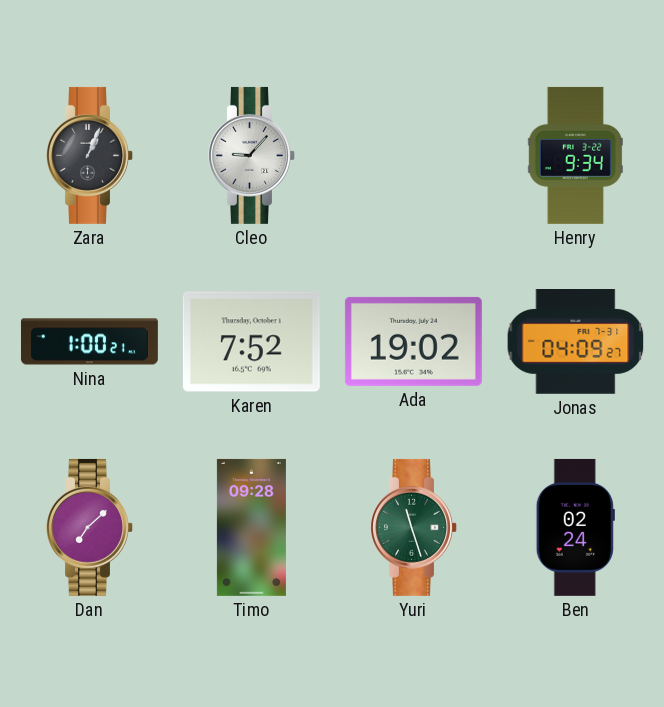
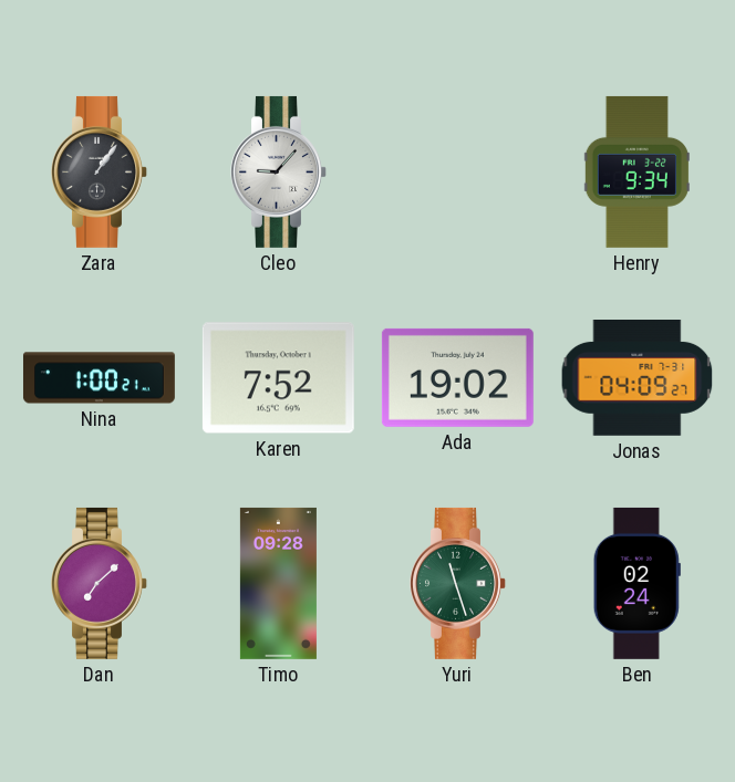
Zara: 1:04 -> 1:06 (100, 171)
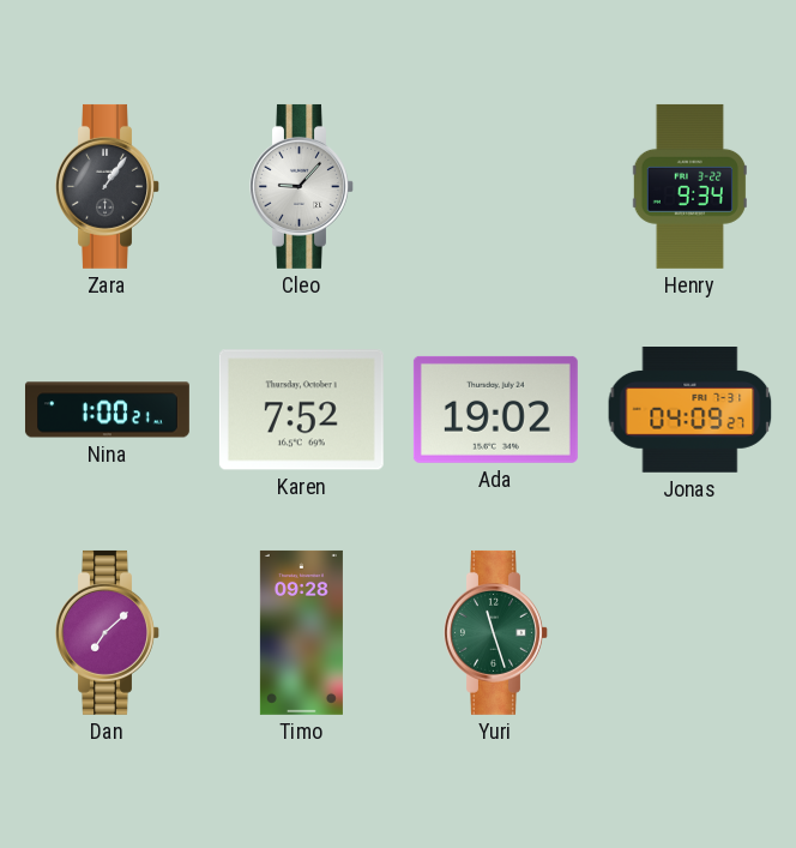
Ben: 02:24 -> none (636, 583)
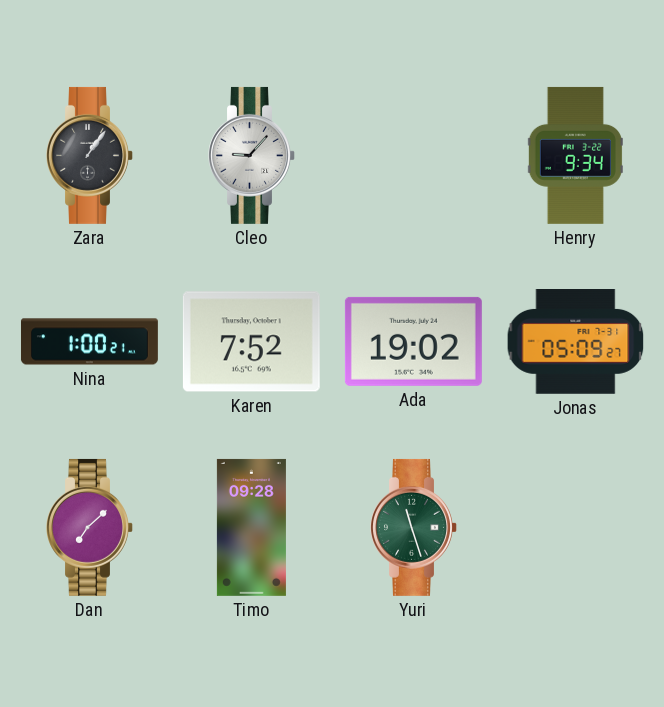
Jonas: 04:09 -> 05:09 (576, 342)
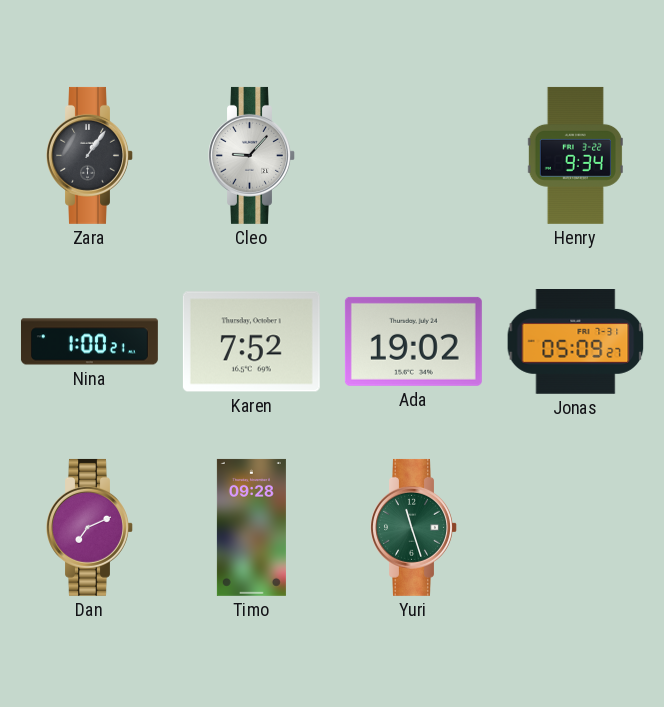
Dan: 7:08 -> 7:11 (90, 527)
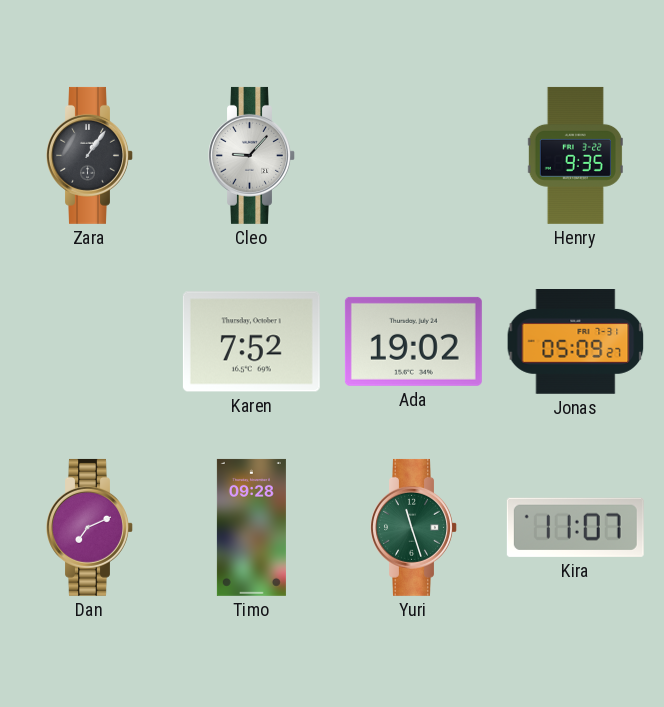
Henry: 9:34 -> 9:35 (575, 155)
Nina: 1:00 -> none (89, 342)
Kira: none -> 11:07 (575, 527)
